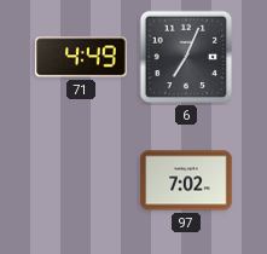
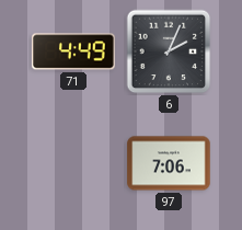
6: 7:04 -> 2:04 (169, 51)
97: 7:02 -> 7:06 (169, 163)
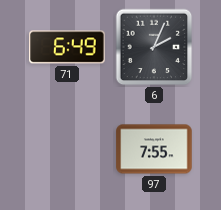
71: 4:49 -> 6:49 (67, 47)
97: 7:06 -> 7:55 (154, 149)
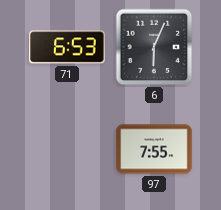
71: 6:49 -> 6:53 (67, 47)
6: 2:04 -> 6:04 (154, 47)
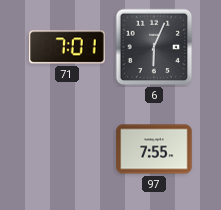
71: 6:53 -> 7:01 (67, 47)
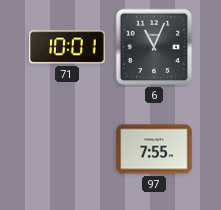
71: 7:01 -> 10:01 (67, 47)
6: 6:04 -> 11:04 (154, 47)
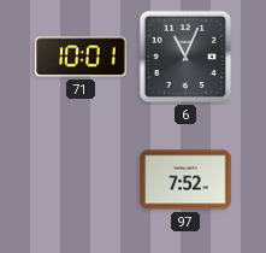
97: 7:55 -> 7:52 (185, 180)
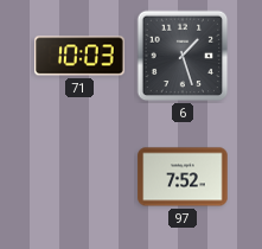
71: 10:01 -> 10:03 (79, 56)
6: 11:04 -> 1:27 (183, 56)
